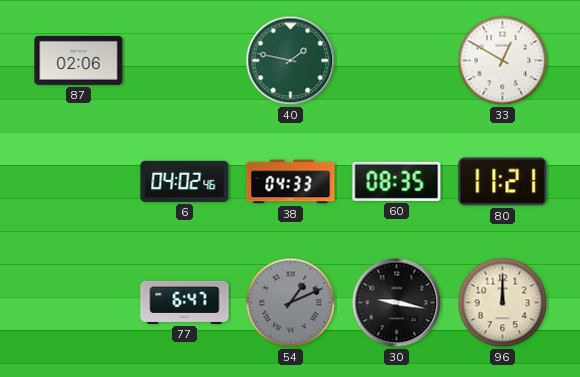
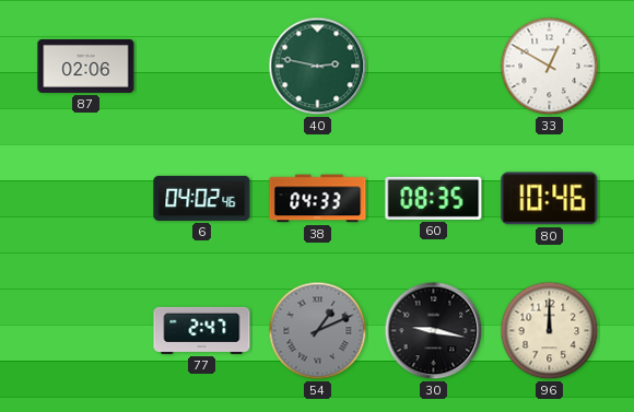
40: 1:47 -> 2:47 (318, 67)
80: 11:21 -> 10:46 (550, 199)
77: 6:47 -> 2:47 (202, 330)
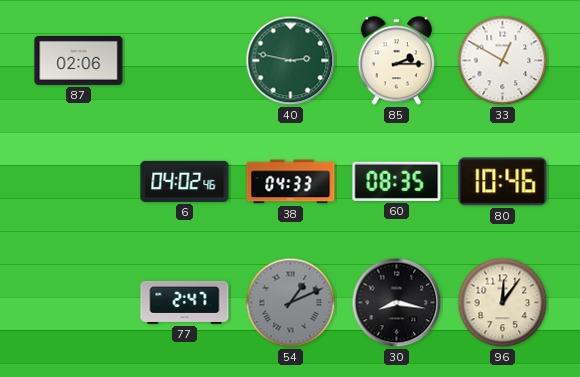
85: none -> 2:15 (396, 61)
30: 9:17 -> 8:17 (397, 303)
96: 12:00 -> 12:06 (503, 303)
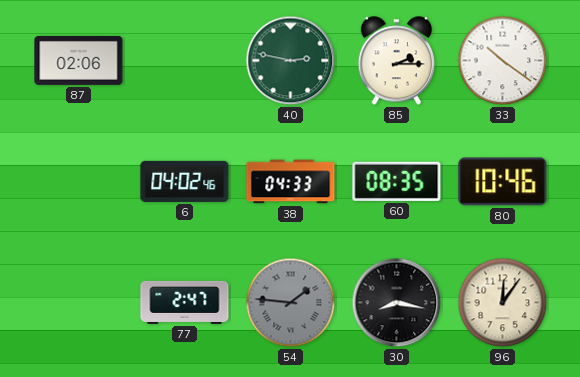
33: 12:50 -> 10:21 (503, 61)
54: 1:11 -> 1:46 (291, 303)
